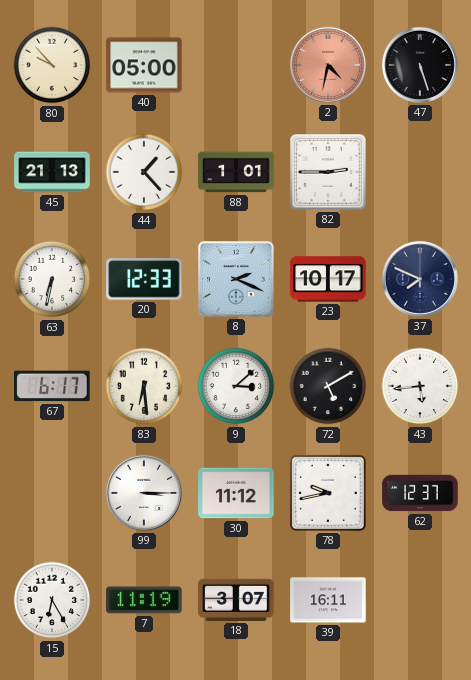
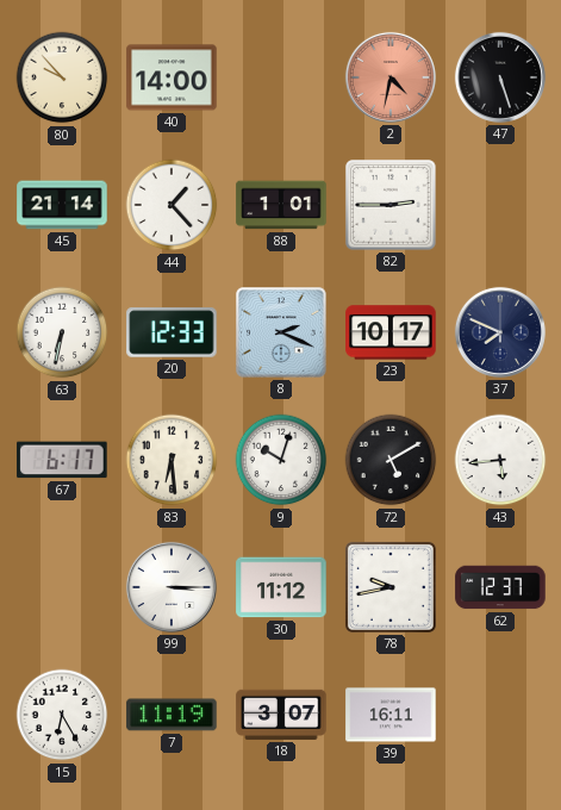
40: 05:00 -> 14:00 (172, 77)
45: 21:13 -> 21:14 (62, 205)
9: 3:08 -> 10:03 (281, 460)
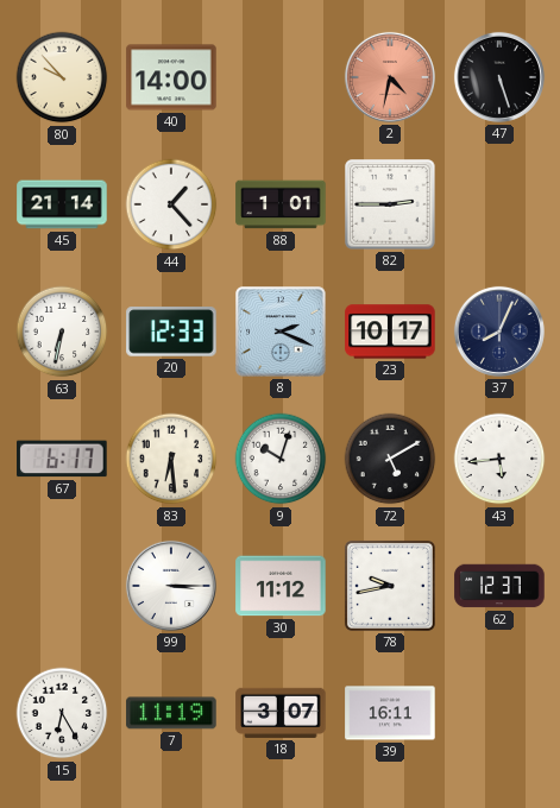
37: 7:49 -> 8:04 (499, 332)
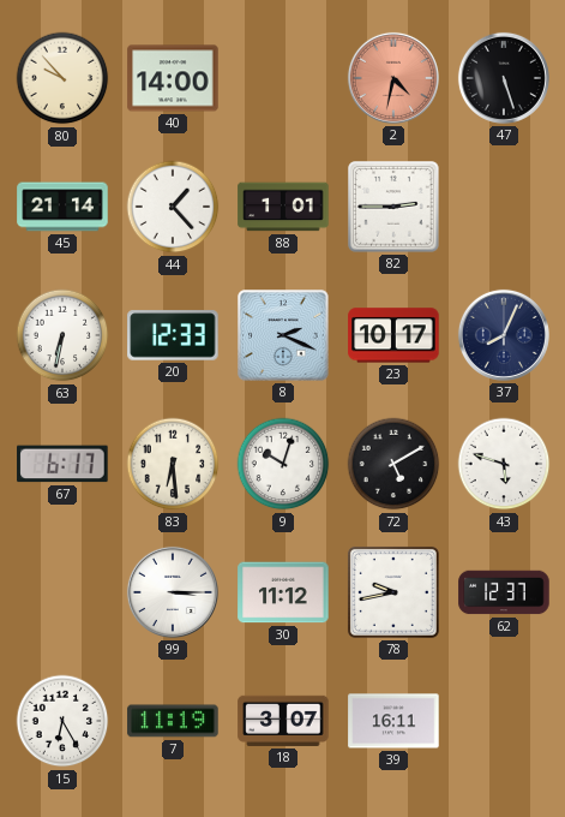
43: 5:44 -> 5:48 (504, 464)
